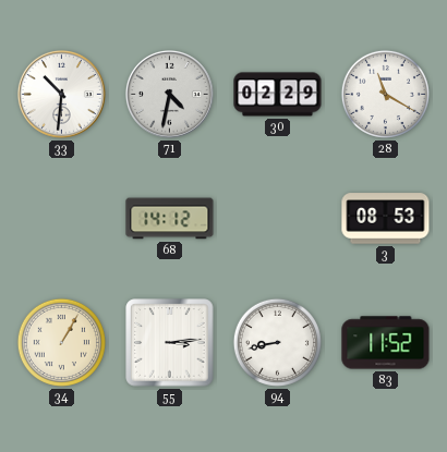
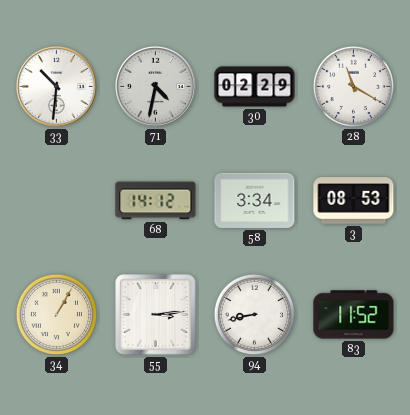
58: none -> 3:34 (255, 200)
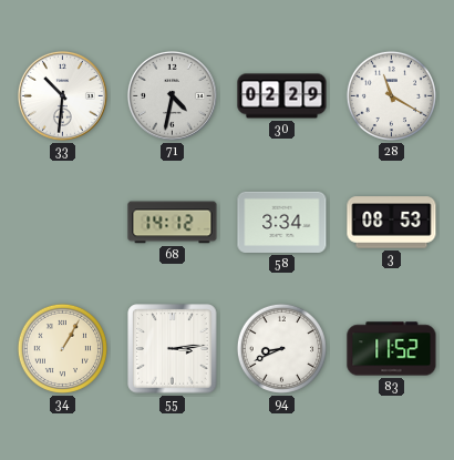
94: 8:43 -> 8:41 (281, 348)
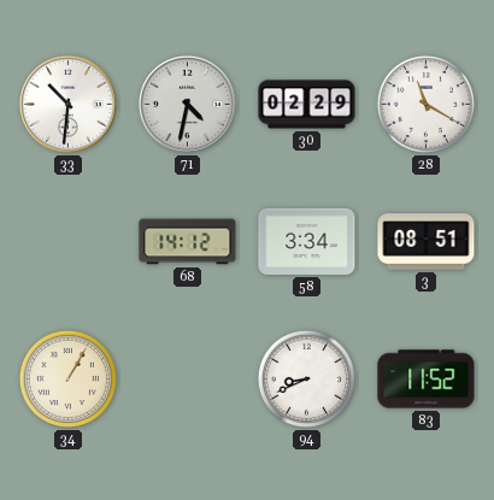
3: 08:53 -> 08:51 (427, 242)
55: 3:14 -> none (173, 349)
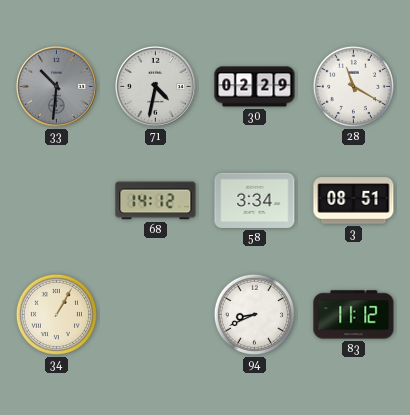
33 dial: white -> grey (56, 86)
83: 11:52 -> 11:12 (354, 315)
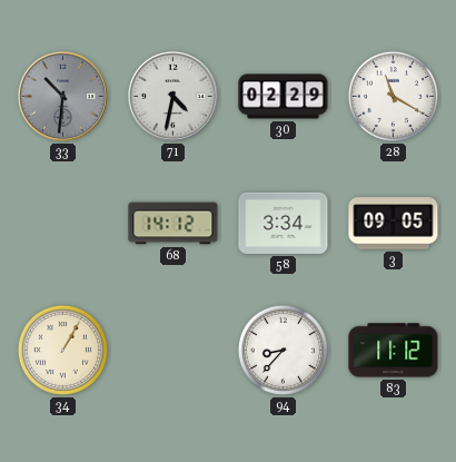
3: 08:51 -> 09:05 (394, 224)
94: 8:41 -> 8:37 (282, 350)
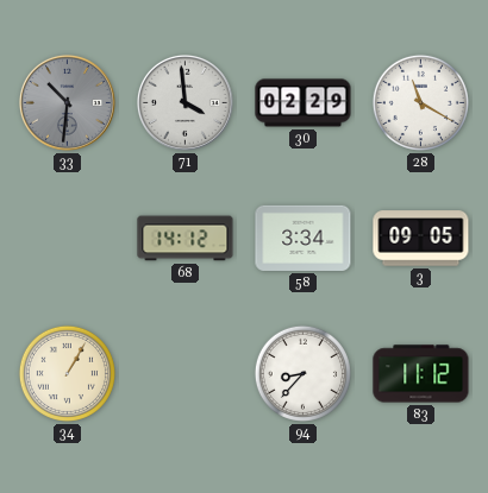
71: 4:32 -> 3:59 (184, 102)
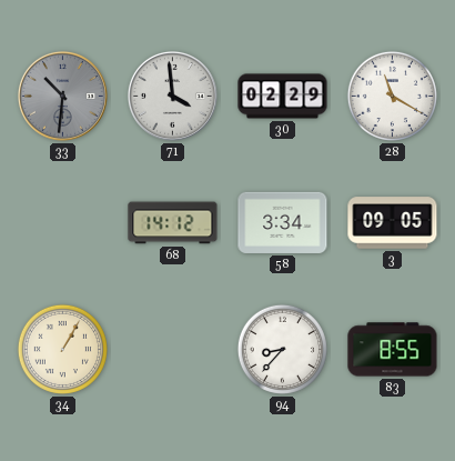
83: 11:12 -> 8:55 (393, 350)
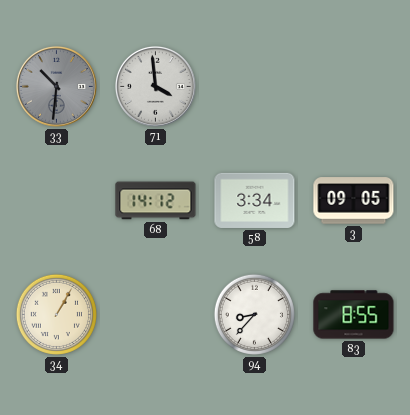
30: 02:29 -> none (283, 97)
28: 11:20 -> none (392, 96)
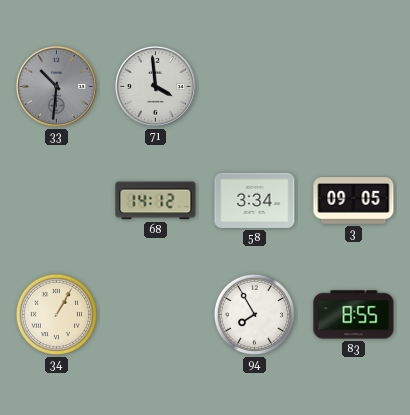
94: 8:37 -> 7:55 (254, 314)
